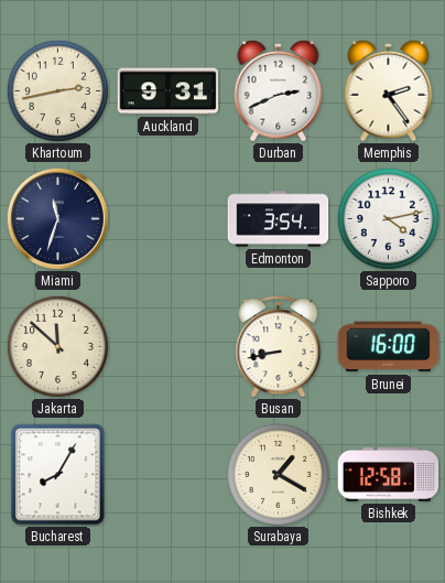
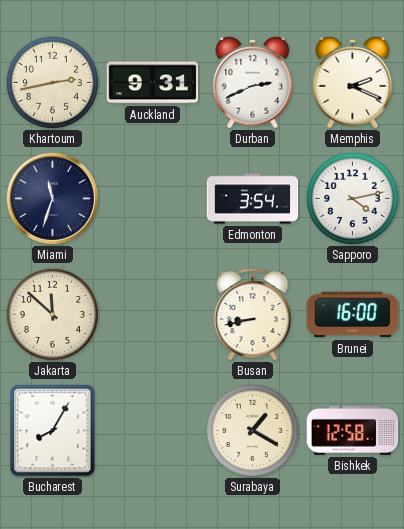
Memphis: 2:24 -> 2:19 (353, 82)
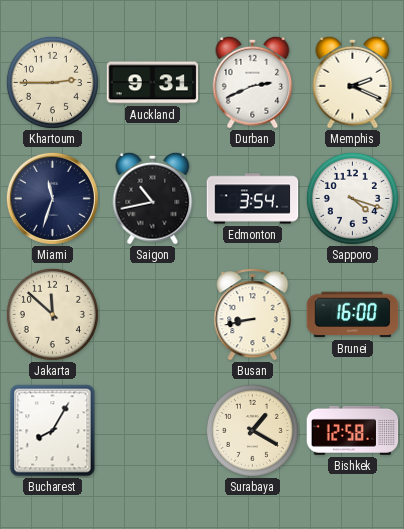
Khartoum: 2:43 -> 2:45 (52, 82)
Saigon: none -> 10:43 (153, 198)
Sapporo: 4:13 -> 4:18 (352, 198)
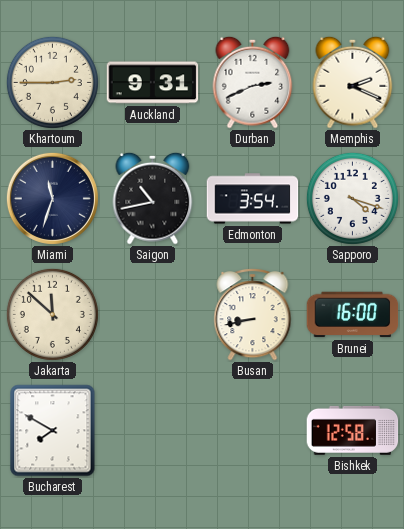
Bucharest: 8:05 -> 7:50 (53, 431)
Surabaya: 1:20 -> none (252, 430)
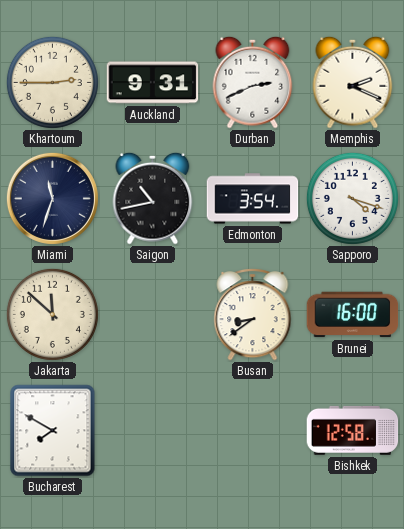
Busan: 8:43 -> 8:39 (253, 315)
